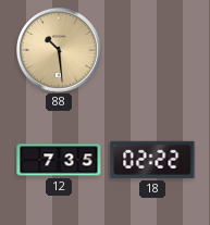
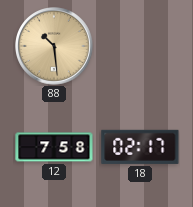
12: 7:35 -> 7:58 (54, 147)
18: 02:22 -> 02:17 (140, 147)
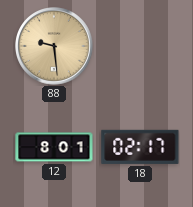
88: 10:29 -> 9:29 (54, 46)
12: 7:58 -> 8:01 (54, 147)
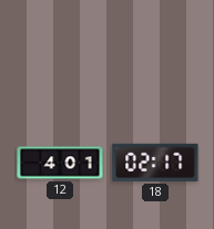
88: 9:29 -> none (54, 46)
12: 8:01 -> 4:01 (60, 163)
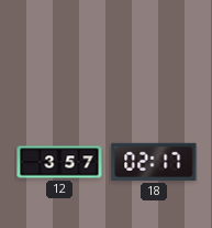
12: 4:01 -> 3:57 (59, 162)
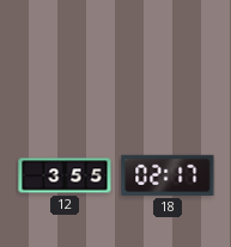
12: 3:57 -> 3:55 (65, 175)
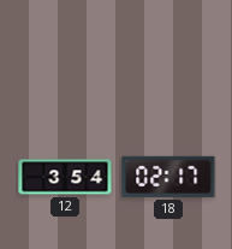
12: 3:55 -> 3:54 (65, 177)
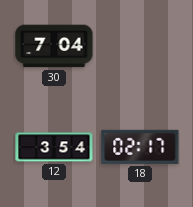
30: none -> 7:04 (54, 46)
